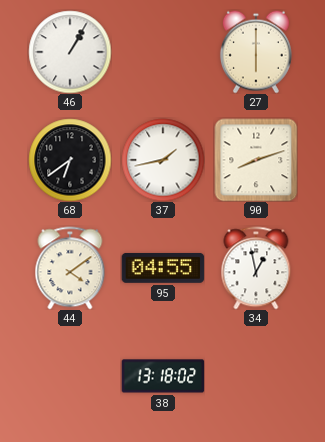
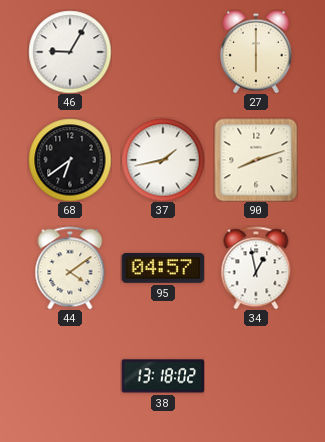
46: 1:05 -> 9:05 (70, 52)
95: 04:55 -> 04:57 (163, 268)
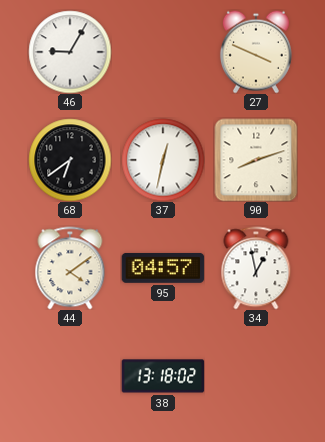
27: 6:00 -> 3:49 (256, 52)
37: 1:43 -> 12:32 (163, 160)
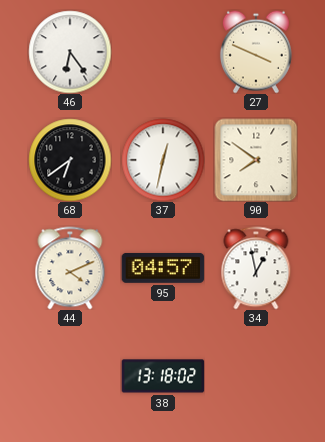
46: 9:05 -> 6:24 (70, 52)
90: 8:12 -> 7:51 (256, 160)
44: 4:09 -> 4:11 (70, 268)
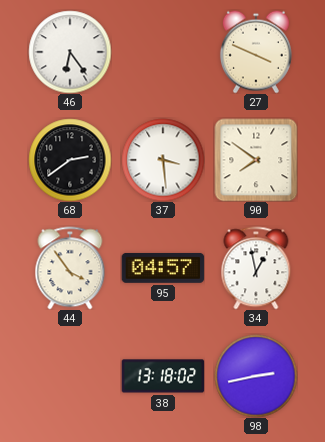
68: 6:39 -> 2:39 (70, 160)
37: 12:32 -> 3:29 (163, 160)
44: 4:11 -> 3:54 (70, 268)
98: none -> 2:43 (256, 376)
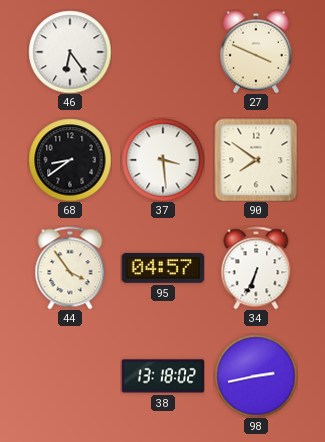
68: 2:39 -> 8:39 (70, 160)
34: 12:58 -> 6:34 (256, 268)
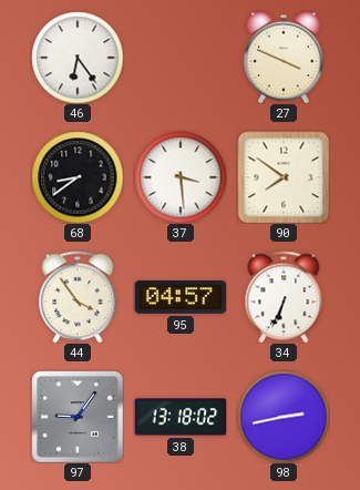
97: none -> 9:06 (78, 417)
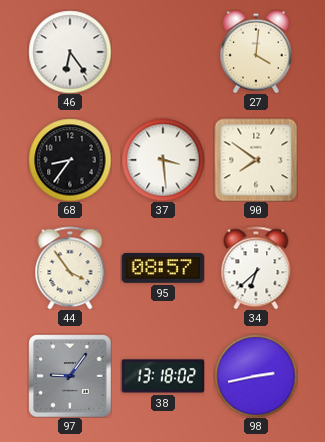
27: 3:49 -> 4:01 (256, 52)
68: 8:39 -> 8:36 (70, 160)
95: 04:57 -> 08:57 (163, 268)
34: 6:34 -> 6:38 (256, 268)
